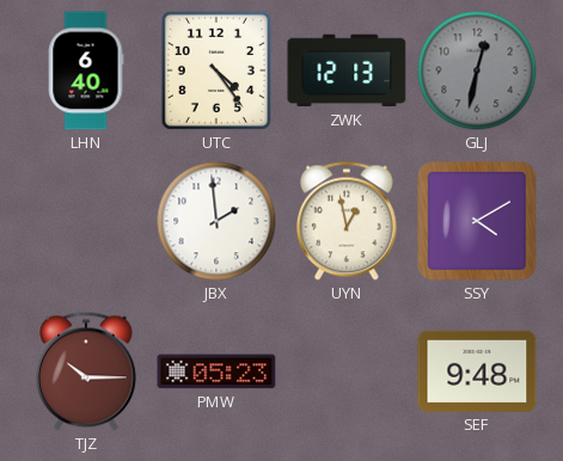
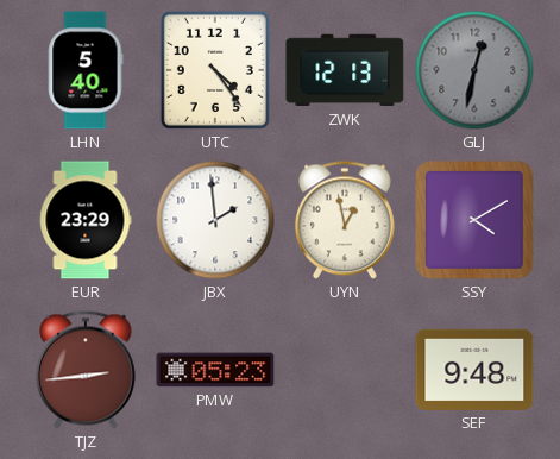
LHN: 6:40 -> 5:40 (86, 70)
EUR: none -> 23:29 (86, 220)
TJZ: 10:15 -> 2:44 (86, 370)
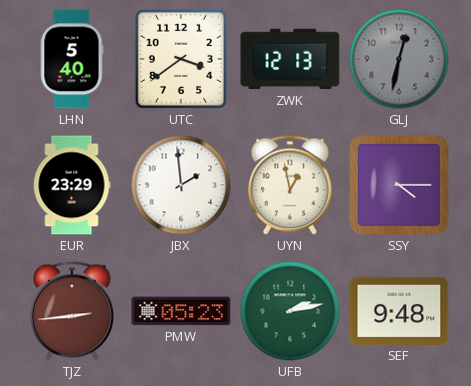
UTC: 4:24 -> 3:39 (181, 59)
SSY: 4:10 -> 4:15 (399, 185)
UFB: none -> 2:13 (290, 311)
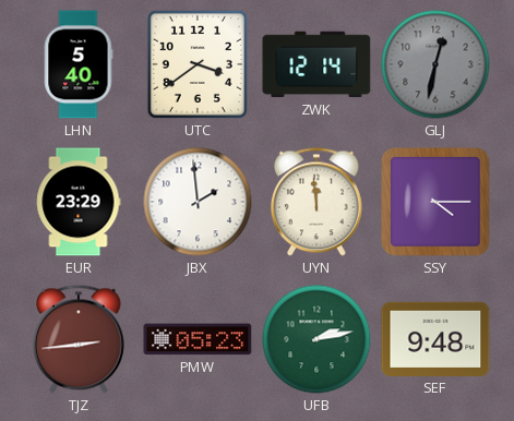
ZWK: 12:13 -> 12:14 (316, 64)
UYN: 12:58 -> 11:59 (316, 202)
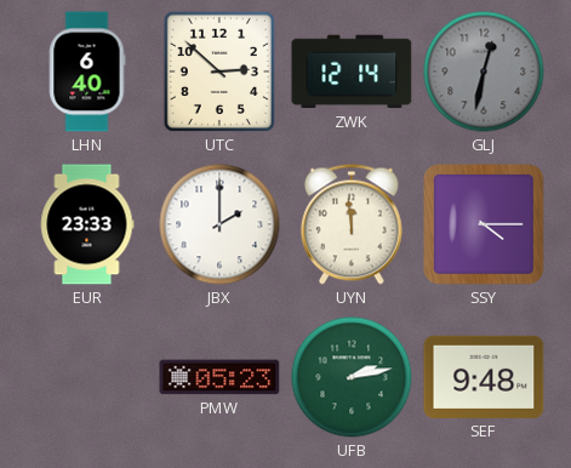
LHN: 5:40 -> 6:40 (87, 72)
UTC: 3:39 -> 2:52 (219, 72)
EUR: 23:29 -> 23:33 (87, 224)
JBX: 1:59 -> 2:00 (219, 224)
TJZ: 2:44 -> none (79, 339)
